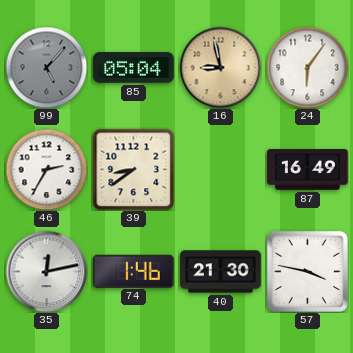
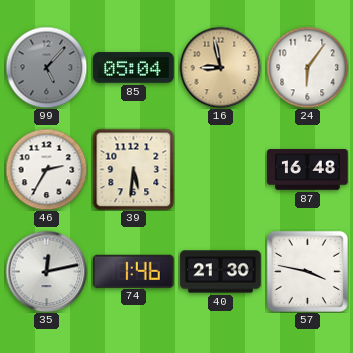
39: 8:39 -> 5:31 (133, 169)
87: 16:49 -> 16:48 (308, 170)
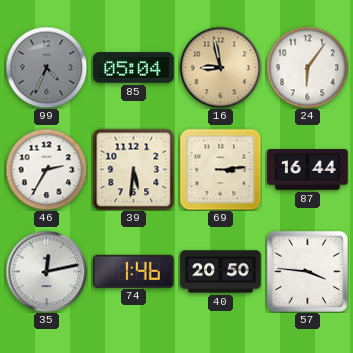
99: 5:07 -> 4:34 (46, 67)
69: none -> 3:14 (220, 169)
87: 16:48 -> 16:44 (308, 170)
40: 21:30 -> 20:50 (221, 272)
57: 3:47 -> 3:46 (307, 271)
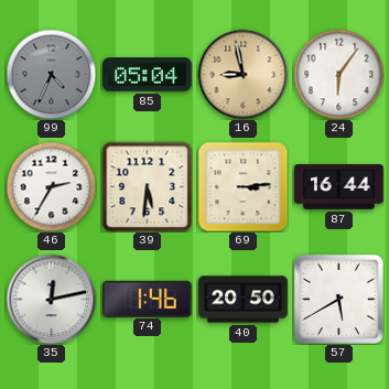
57: 3:46 -> 5:40 (338, 299)
